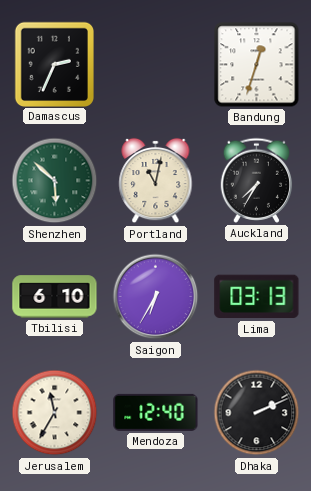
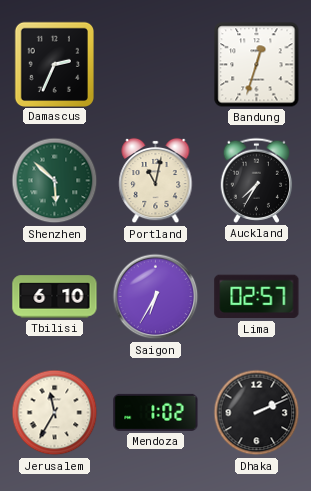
Lima: 03:13 -> 02:57 (257, 297)
Mendoza: 12:40 -> 1:02 (156, 412)
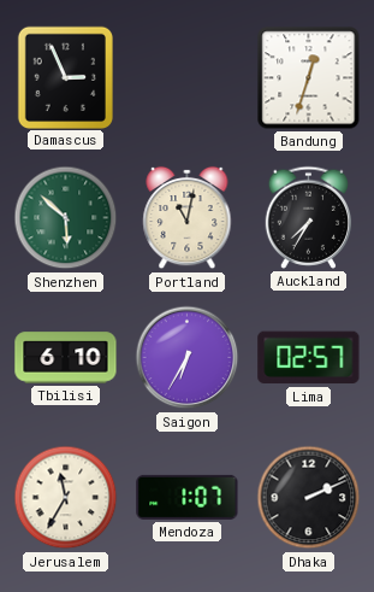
Damascus: 2:34 -> 2:56 (65, 77)
Mendoza: 1:02 -> 1:07 (188, 497)
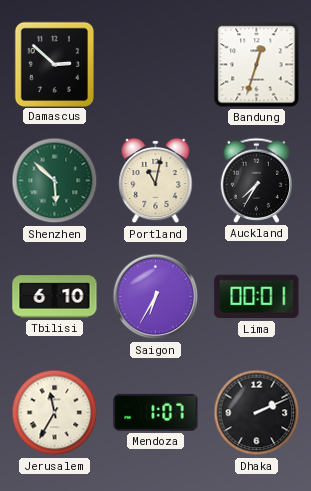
Damascus: 2:56 -> 2:52 (54, 64)
Lima: 02:57 -> 00:01 (257, 297)
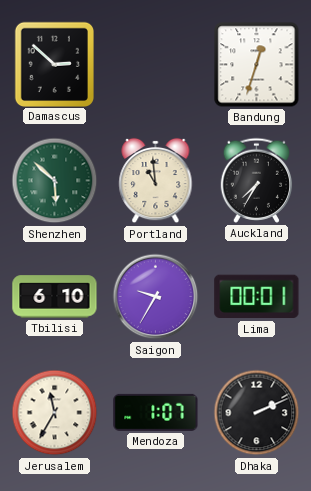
Portland: 11:02 -> 10:59 (156, 181)
Saigon: 6:35 -> 9:35 (156, 297)
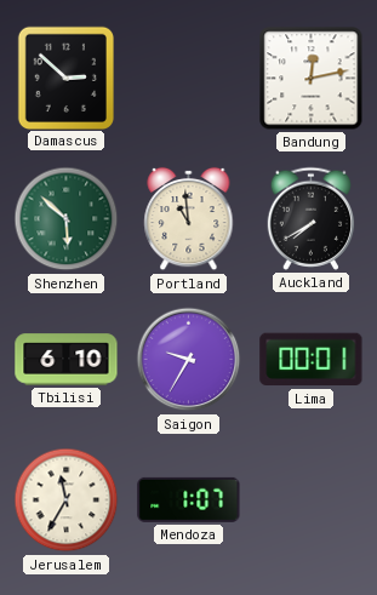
Bandung: 12:33 -> 12:13 (312, 79)
Auckland: 7:35 -> 7:40 (312, 218)
Dhaka: 2:11 -> none (257, 413)
